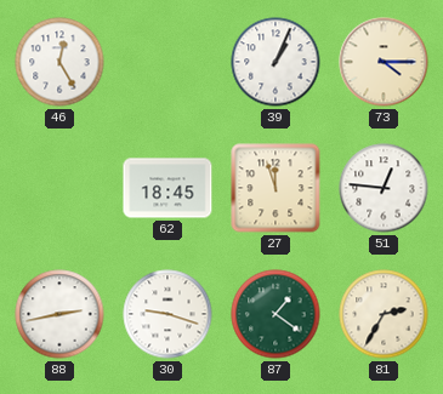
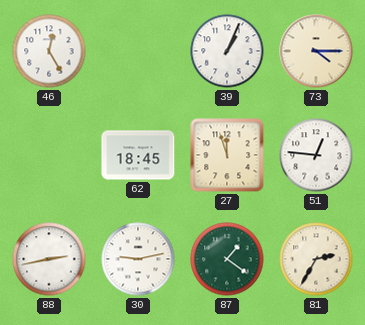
30: 9:18 -> 9:13 (138, 259)
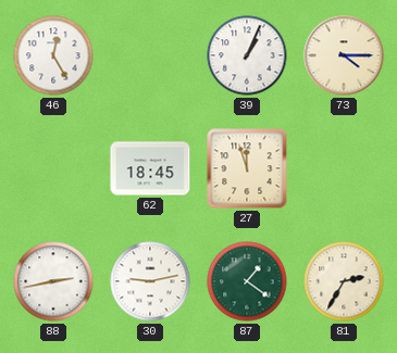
51: 12:46 -> none (316, 155)
